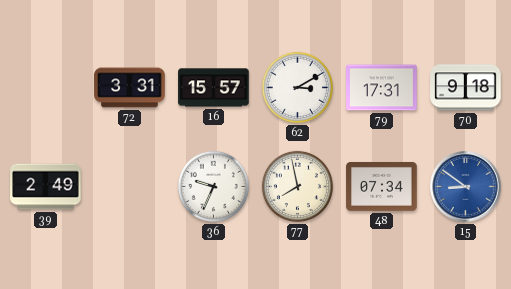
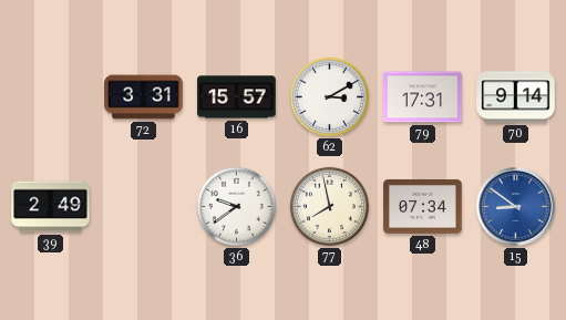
70: 9:18 -> 9:14 (516, 97)
36: 9:34 -> 9:39 (236, 206)
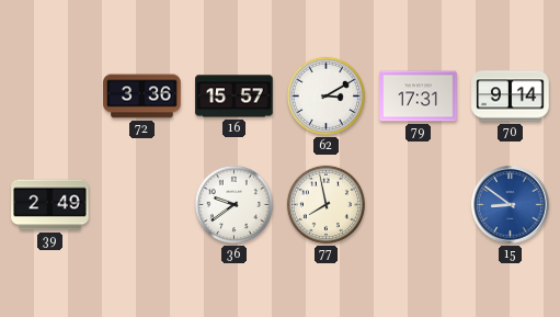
72: 3:31 -> 3:36 (142, 97)
48: 07:34 -> none (423, 206)
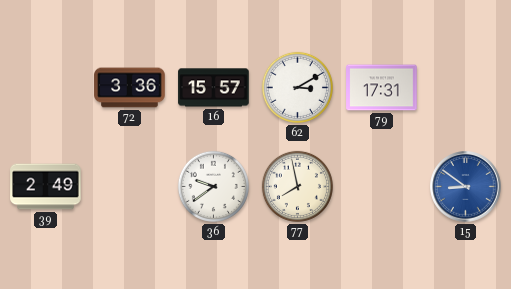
70: 9:14 -> none (511, 97)
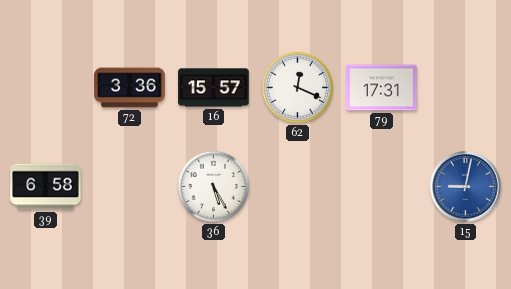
62: 3:10 -> 12:19 (297, 87)
39: 2:49 -> 6:58 (46, 187)
36: 9:39 -> 5:25 (213, 186)
77: 7:58 -> none (297, 186)
15: 8:51 -> 9:02 (466, 187)
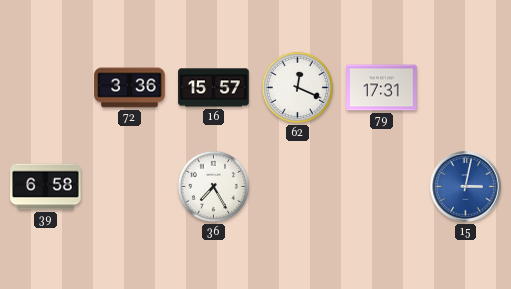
36: 5:25 -> 7:25 (213, 186)
15: 9:02 -> 3:02 (466, 187)
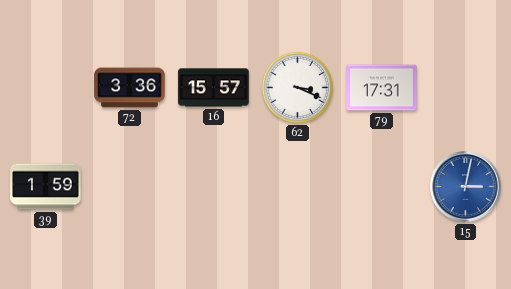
62: 12:19 -> 3:19 (297, 87)
39: 6:58 -> 1:59 (46, 187)
36: 7:25 -> none (213, 186)
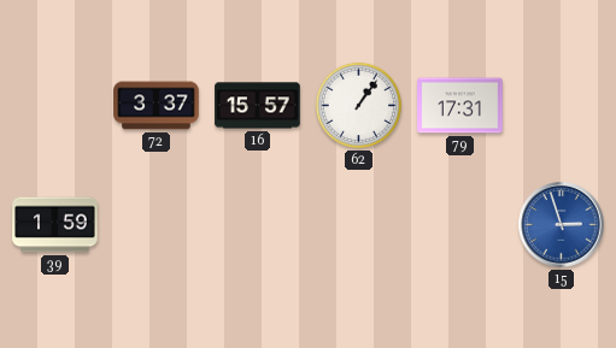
72: 3:36 -> 3:37 (157, 106)
62: 3:19 -> 1:06 (358, 105)
15: 3:02 -> 2:57 (562, 225)
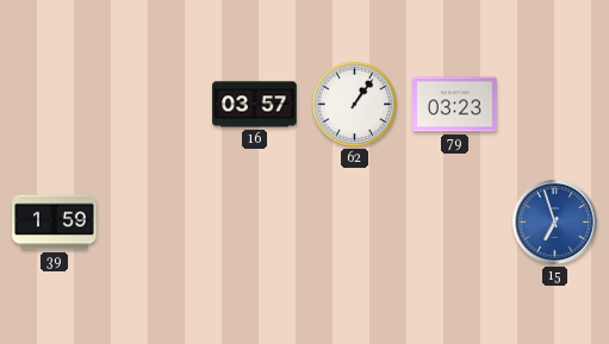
72: 3:37 -> none (157, 106)
16: 15:57 -> 03:57 (255, 105)
79: 17:31 -> 03:23 (455, 105)
15: 2:57 -> 6:57 (555, 223)
